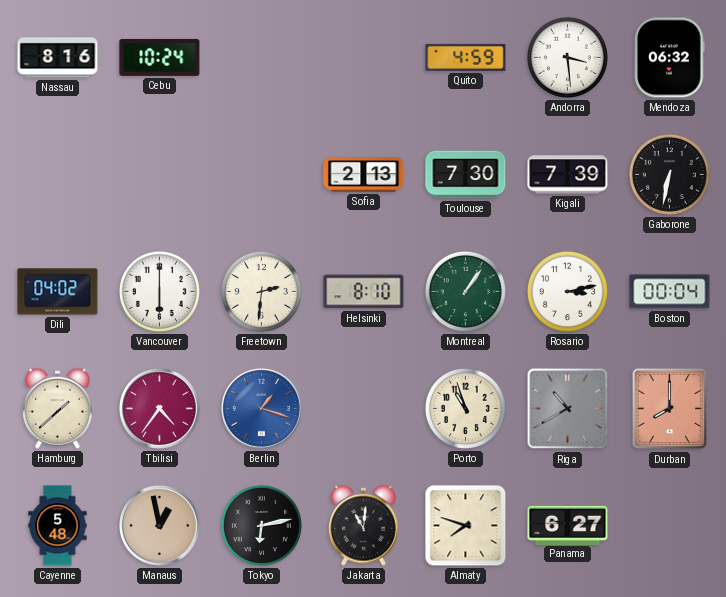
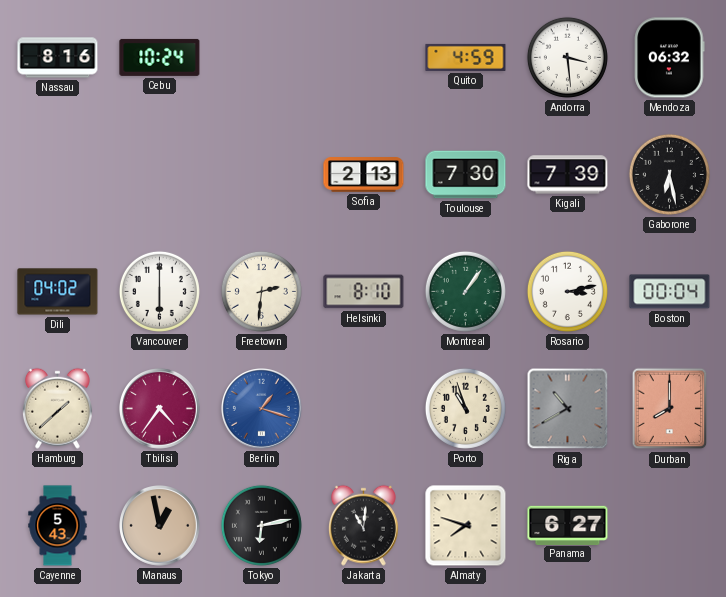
Gaborone: 6:32 -> 6:28 (669, 174)
Cayenne: 5:48 -> 5:43 (58, 526)
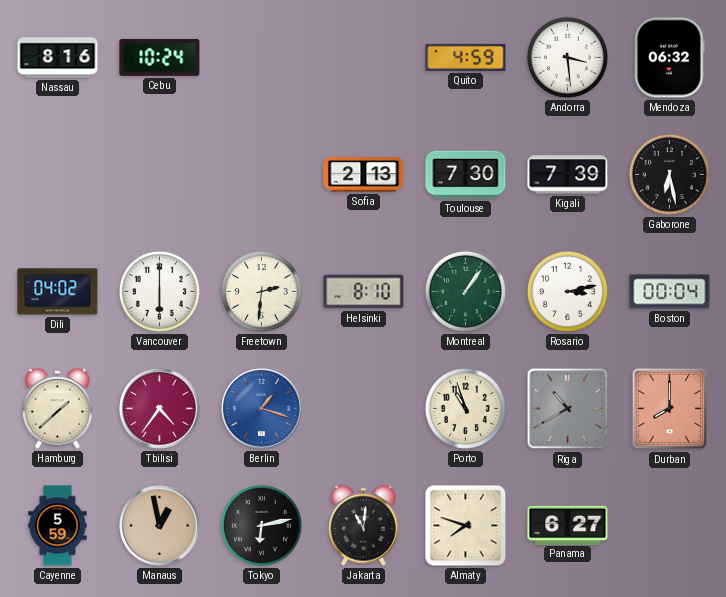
Cayenne: 5:43 -> 5:59 (58, 526)
